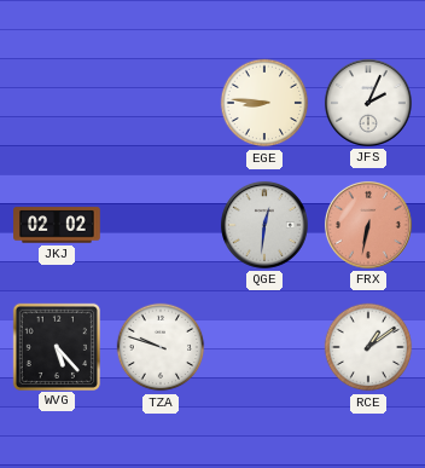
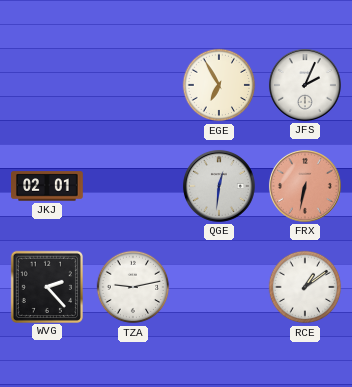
EGE: 8:46 -> 6:55 (219, 85)
JKJ: 02:02 -> 02:01 (47, 186)
WVG: 5:23 -> 2:23 (46, 286)
TZA: 9:48 -> 9:13 (133, 287)
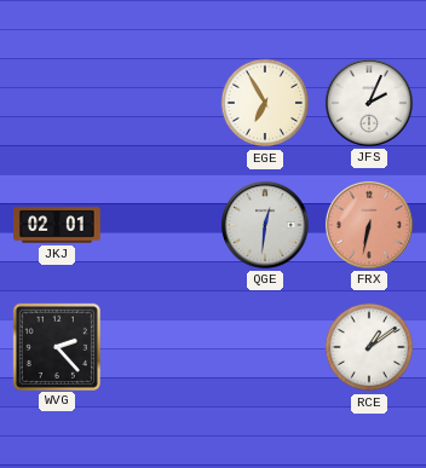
TZA: 9:13 -> none (133, 287)
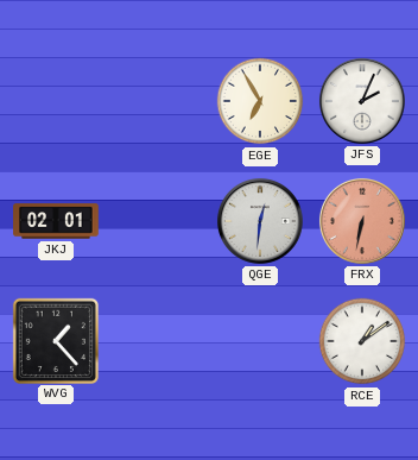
WVG: 2:23 -> 1:23 (55, 340)
